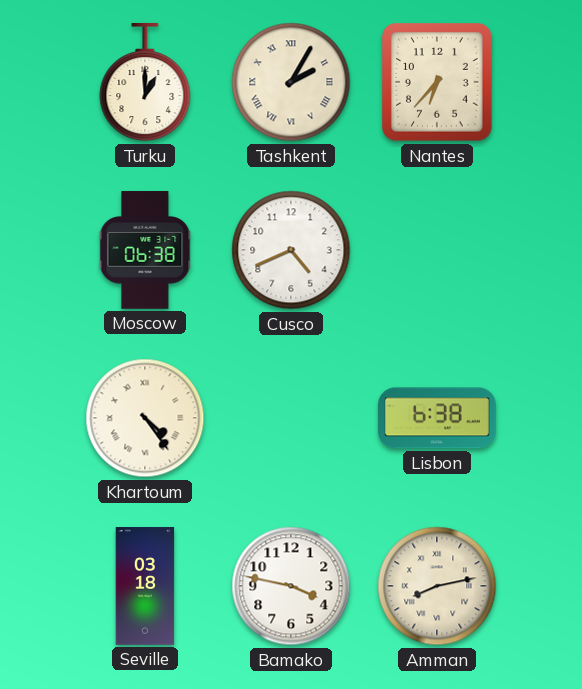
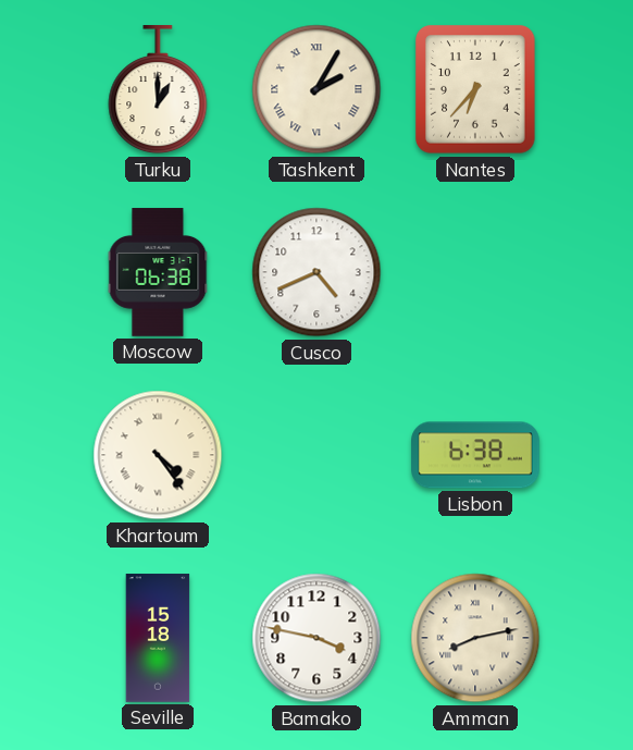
Seville: 03:18 -> 15:18 (158, 638)
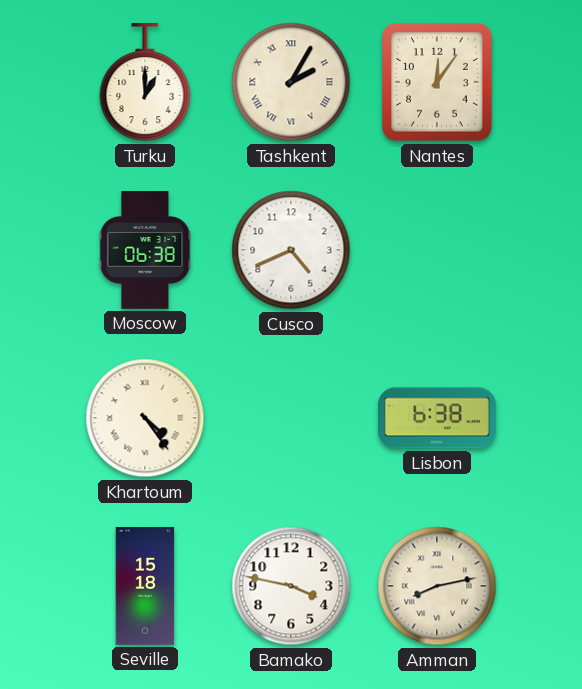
Nantes: 6:37 -> 12:06 (437, 82)
